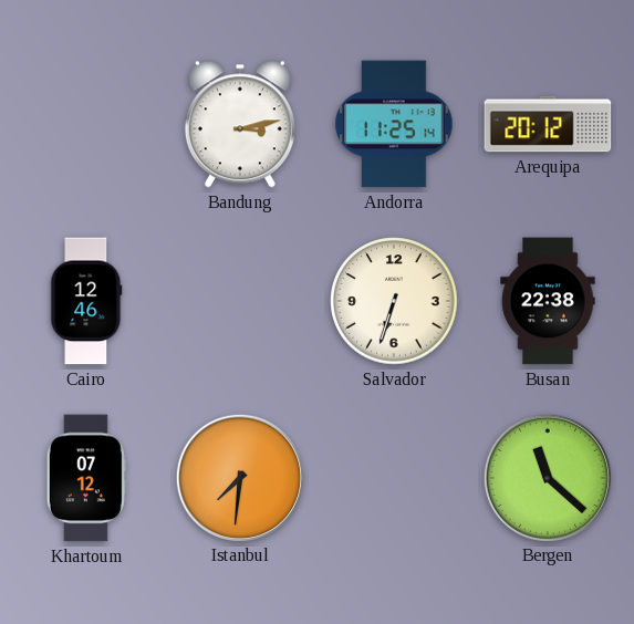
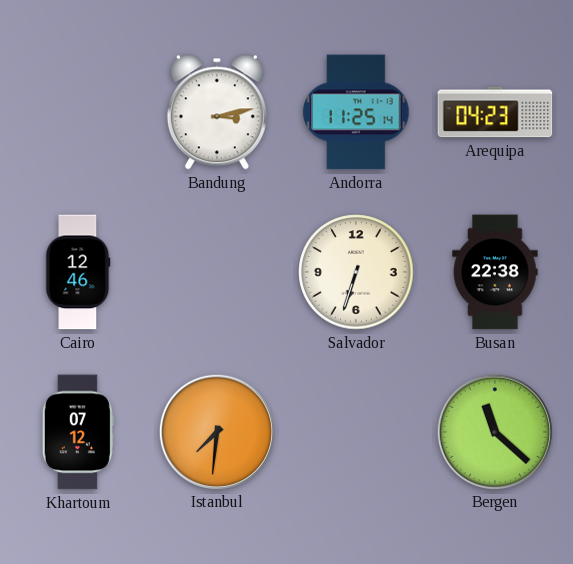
Arequipa: 20:12 -> 04:23 (495, 112)
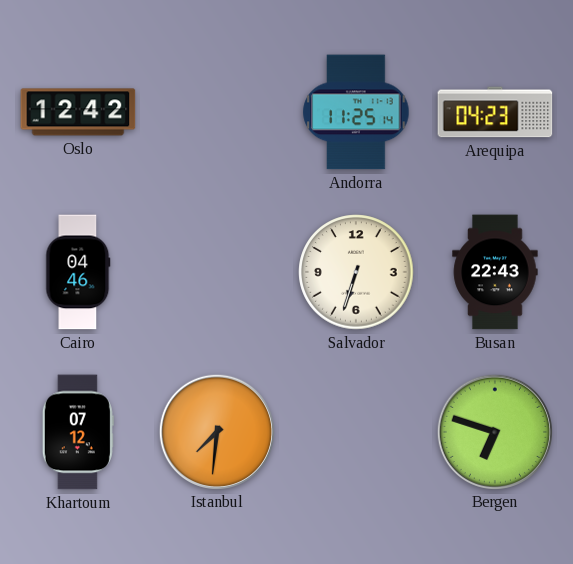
Oslo: none -> 12:42 (78, 112)
Bandung: 3:13 -> none (217, 112)
Cairo: 12:46 -> 04:46 (78, 272)
Busan: 22:38 -> 22:43 (495, 272)
Bergen: 11:22 -> 6:48 (494, 431)
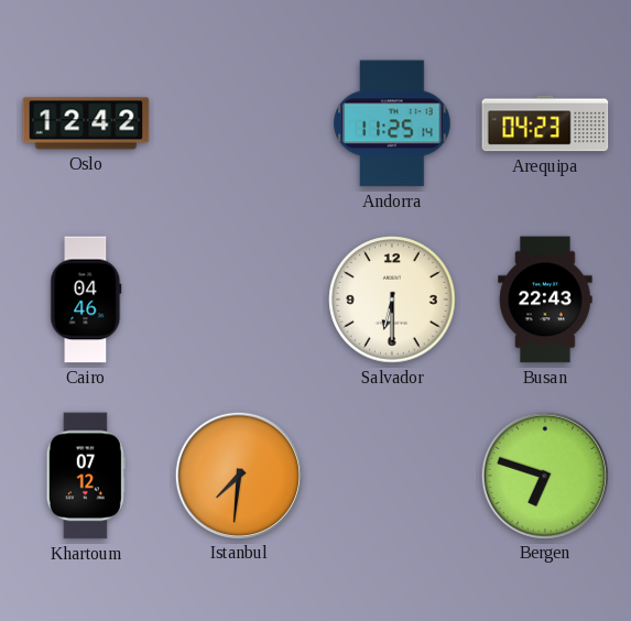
Salvador: 6:33 -> 6:30 (392, 299)
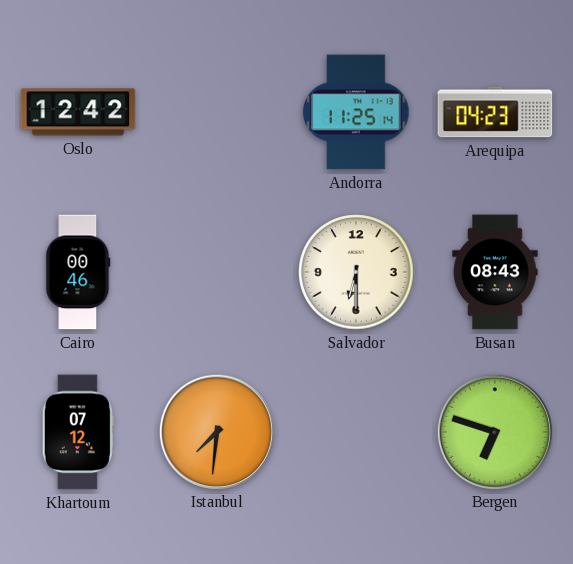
Cairo: 04:46 -> 00:46 (78, 272)
Busan: 22:43 -> 08:43 (495, 272)
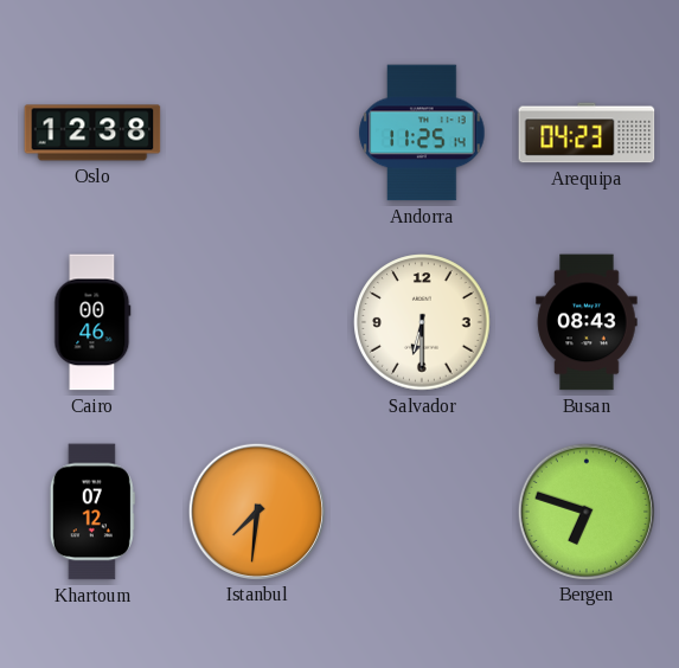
Oslo: 12:42 -> 12:38 (92, 133)
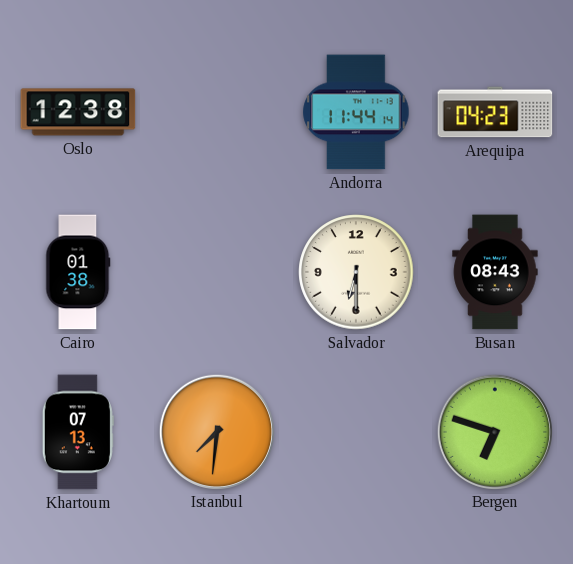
Andorra: 11:25 -> 11:44 (356, 112)
Cairo: 00:46 -> 01:38 (78, 272)
Khartoum: 07:12 -> 07:13 (78, 432)
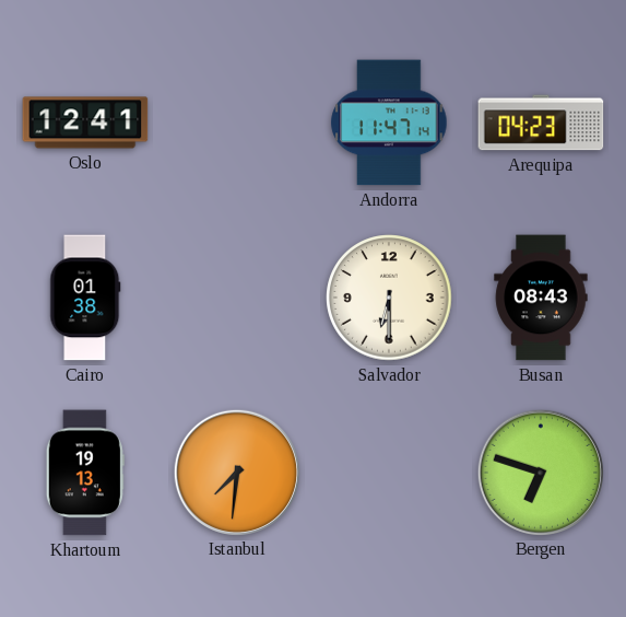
Oslo: 12:38 -> 12:41 (85, 123)
Andorra: 11:44 -> 11:47 (389, 123)
Khartoum: 07:13 -> 19:13 (85, 473)
